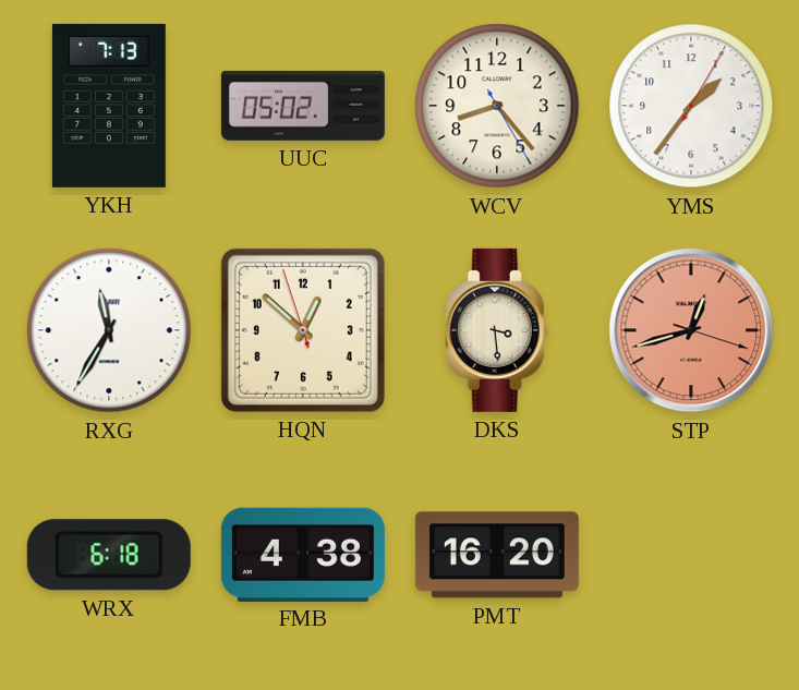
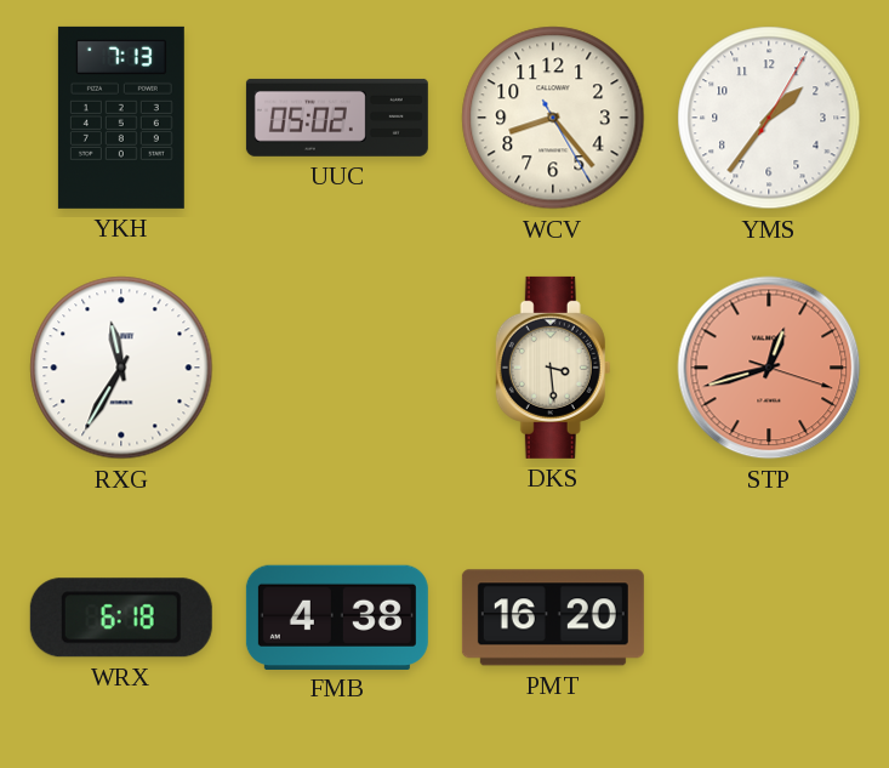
HQN: 12:51 -> none (303, 330)
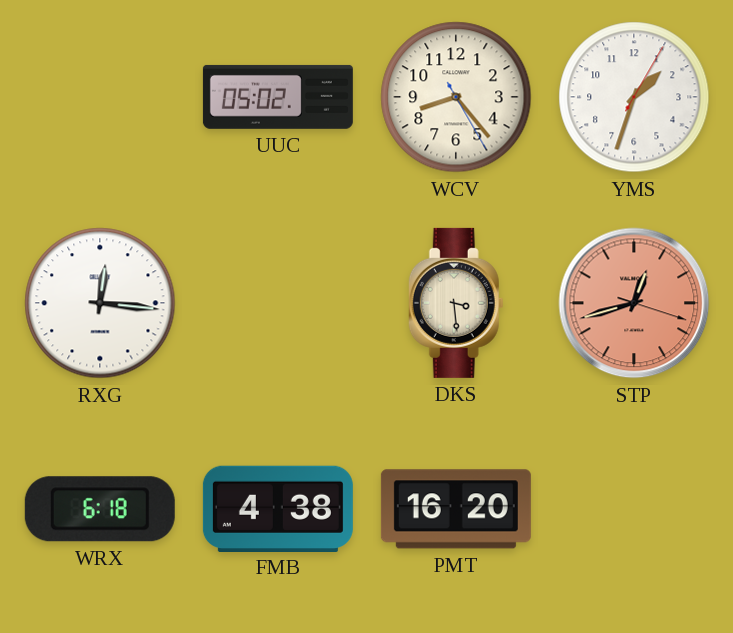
YKH: 7:13 -> none (121, 118)
YMS: 1:36 -> 1:33 (634, 97)
RXG: 11:35 -> 12:16 (100, 303)
